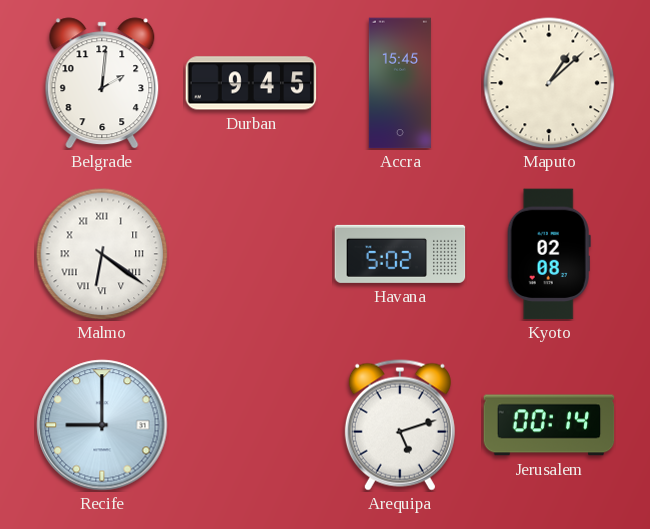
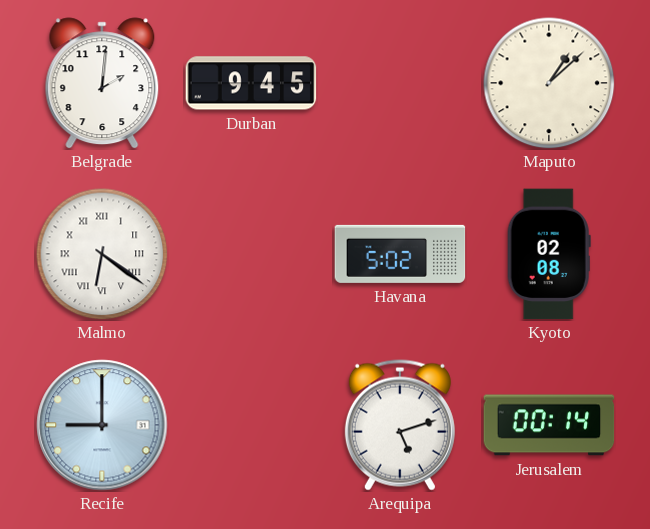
Accra: 15:45 -> none (400, 83)
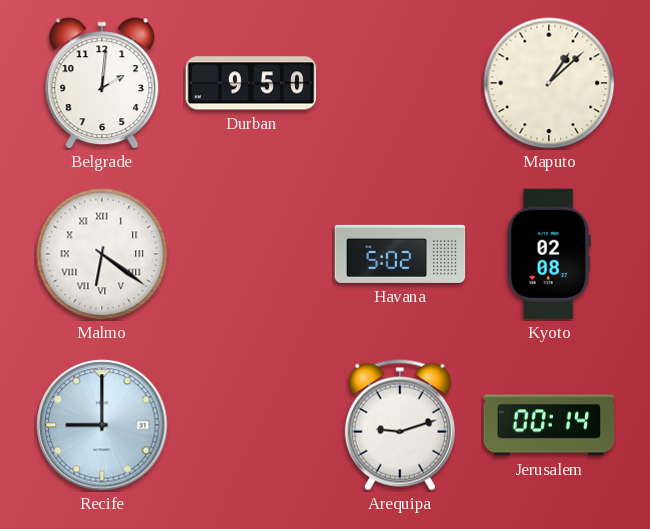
Durban: 9:45 -> 9:50 (251, 83)
Arequipa: 5:12 -> 9:12 (400, 425)
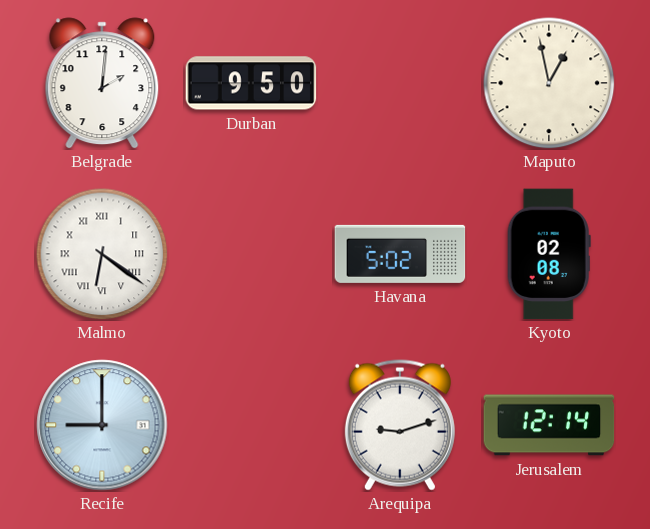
Maputo: 1:08 -> 12:58 (549, 83)
Jerusalem: 00:14 -> 12:14 (549, 425)
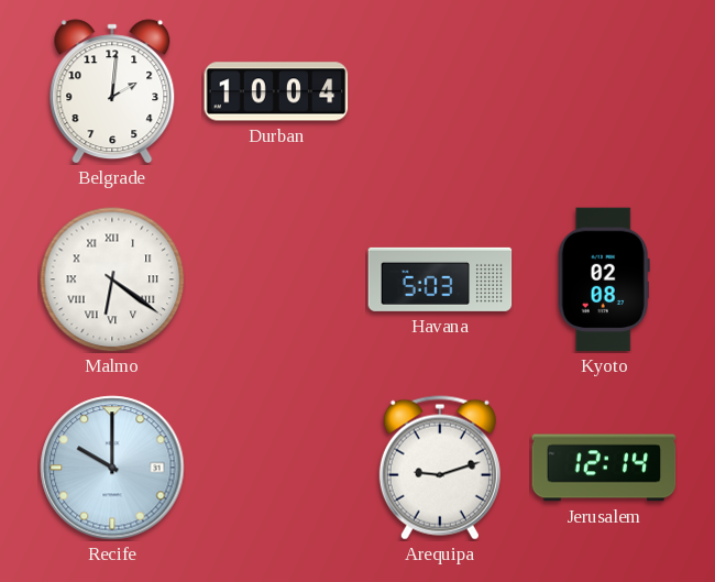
Durban: 9:50 -> 10:04 (276, 91)
Maputo: 12:58 -> none (549, 83)
Havana: 5:02 -> 5:03 (440, 279)
Recife: 9:00 -> 10:00 (112, 468)
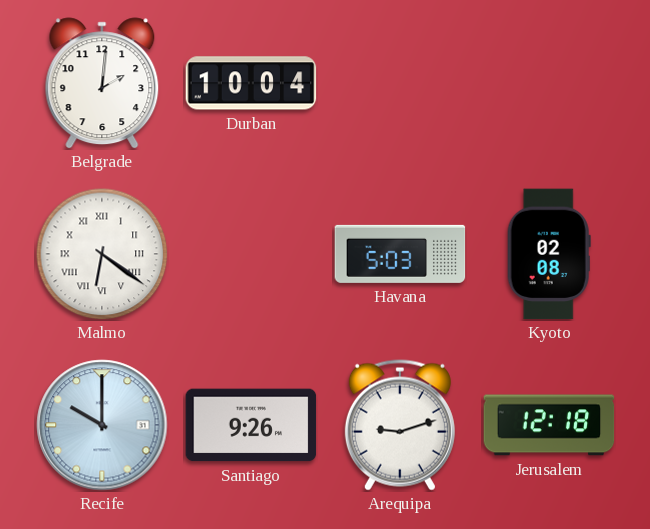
Santiago: none -> 9:26 (251, 425)
Jerusalem: 12:14 -> 12:18 (549, 425)
